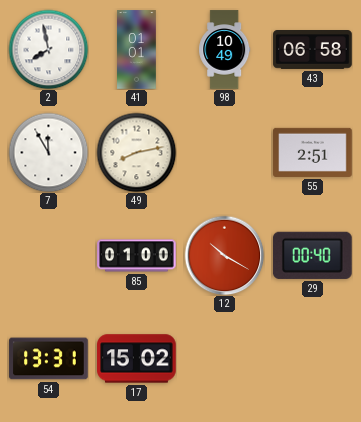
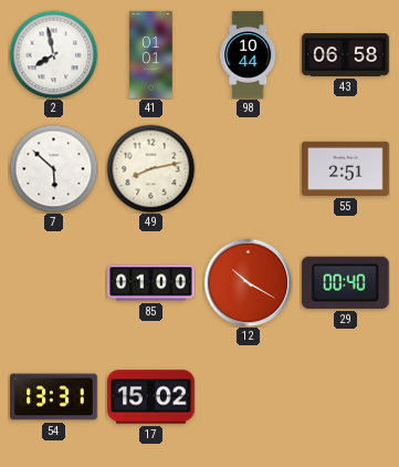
98: 10:49 -> 10:44 (249, 55)
7: 11:55 -> 5:52 (53, 168)
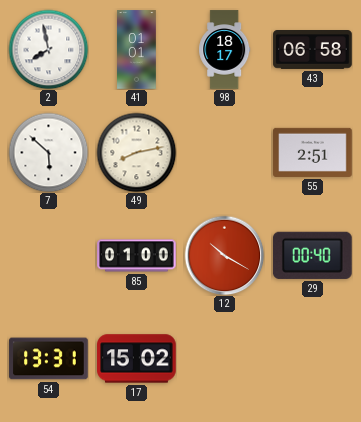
98: 10:44 -> 18:17 (225, 50)
